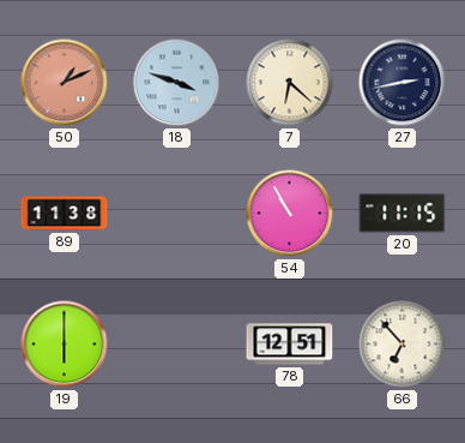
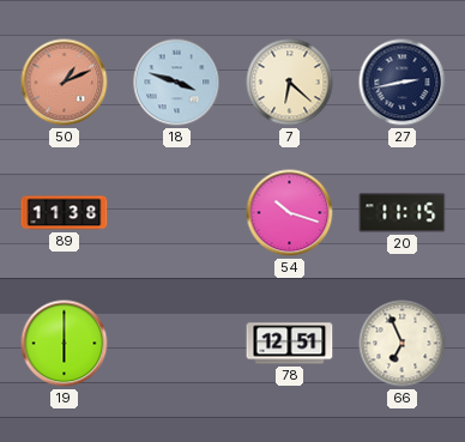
54: 10:55 -> 10:18 (290, 213)
66: 6:53 -> 6:56 (403, 344)
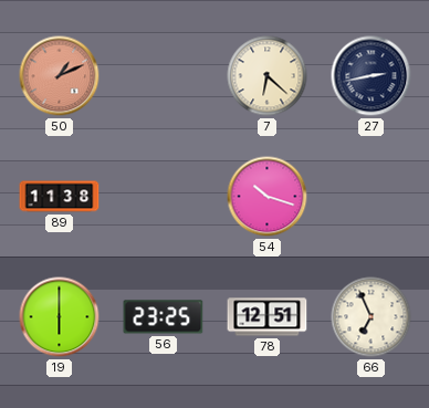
18: 3:48 -> none (177, 83)
20: 11:15 -> none (403, 213)
56: none -> 23:25 (164, 317)
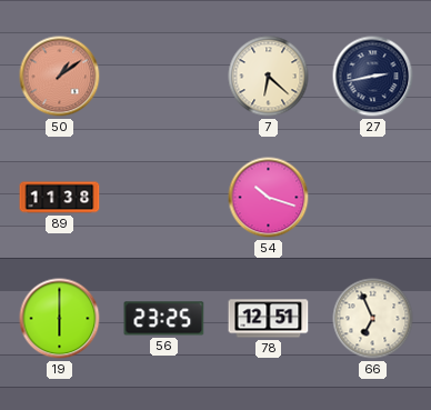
50: 1:11 -> 1:09 (60, 77)
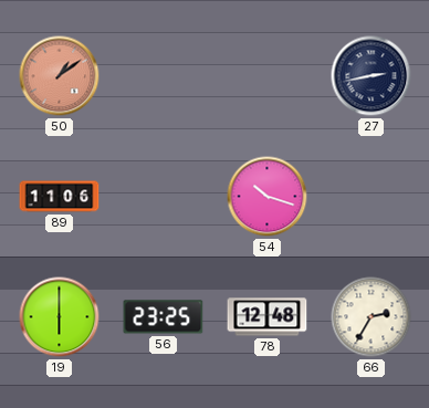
7: 6:22 -> none (269, 77)
89: 11:38 -> 11:06 (60, 197)
78: 12:51 -> 12:48 (268, 317)
66: 6:56 -> 2:35 (372, 317)
